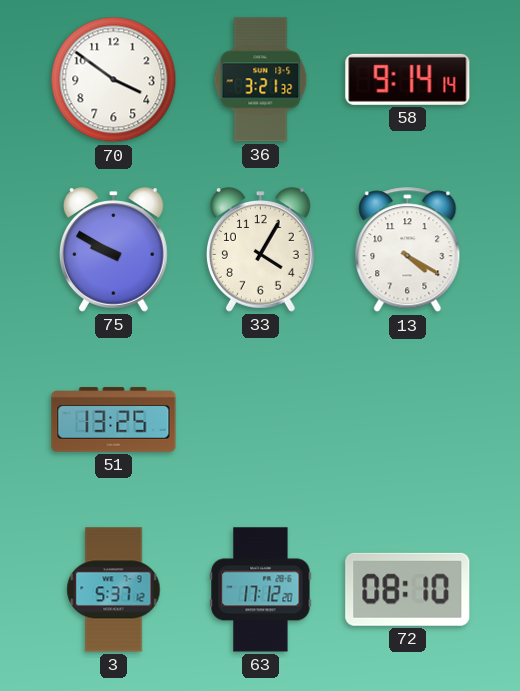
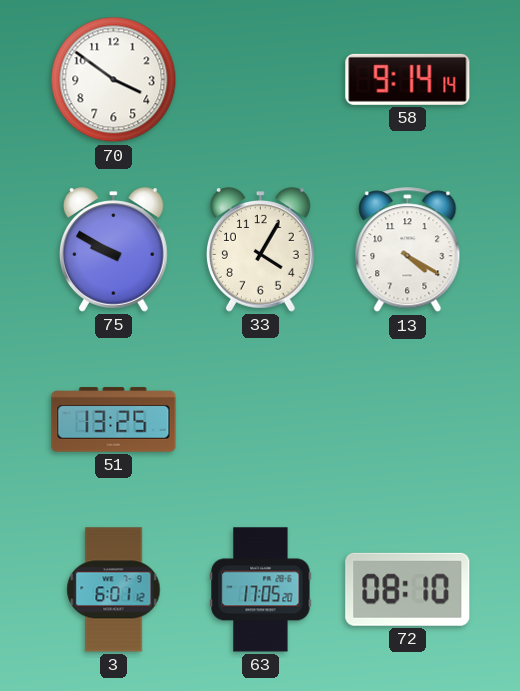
36: 3:21 -> none (261, 80)
3: 5:37 -> 6:01 (114, 590)
63: 17:12 -> 17:05 (261, 590)
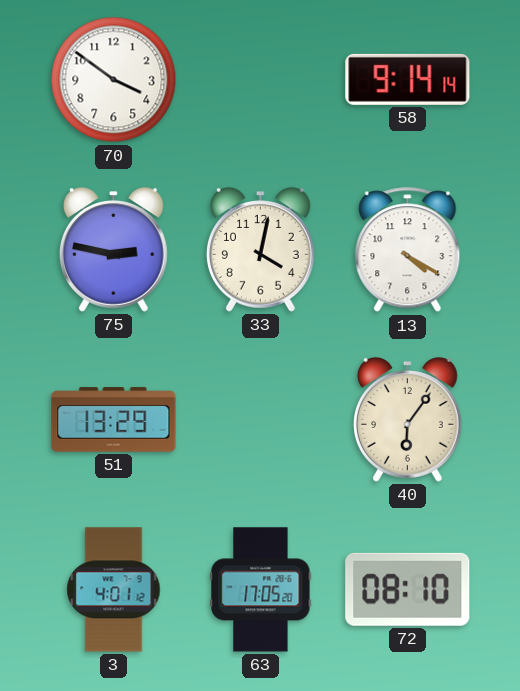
75: 9:50 -> 2:47 (113, 250)
33: 4:05 -> 4:02 (260, 250)
51: 13:25 -> 13:29 (114, 420)
40: none -> 6:06 (407, 420)
3: 6:01 -> 4:01 (114, 590)
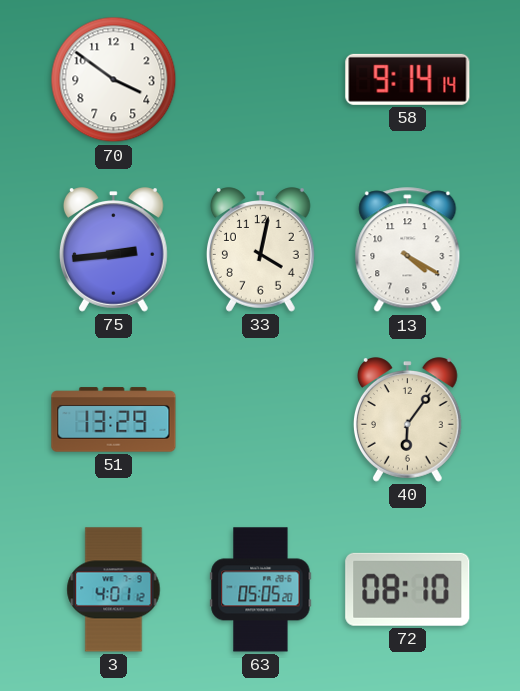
75: 2:47 -> 2:44 (113, 250)
63: 17:05 -> 05:05 (261, 590)
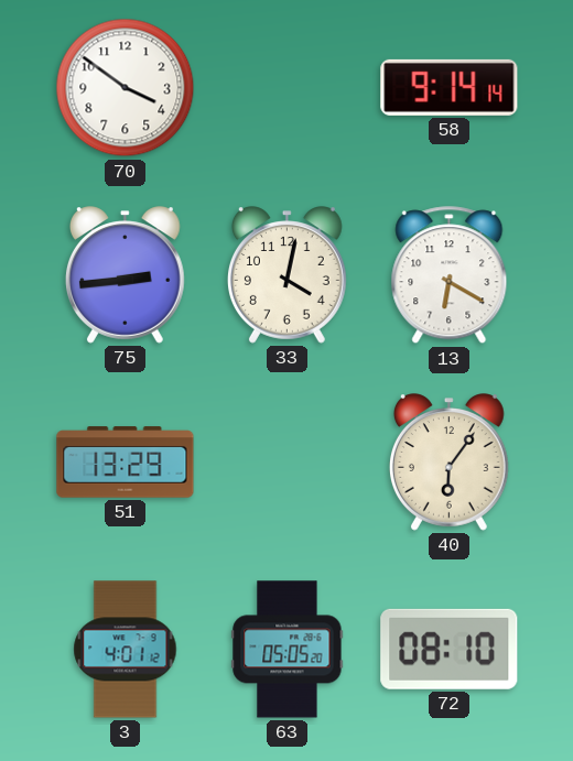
13: 4:20 -> 6:20 (450, 275)
